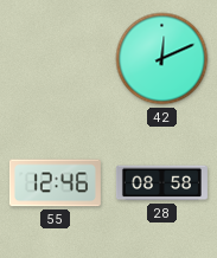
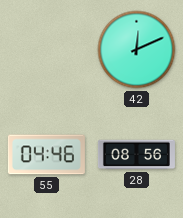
55: 12:46 -> 04:46 (46, 155)
28: 08:58 -> 08:56 (136, 155)
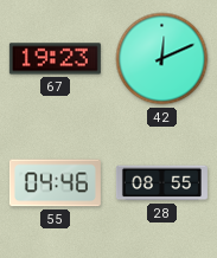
67: none -> 19:23 (55, 59)
28: 08:56 -> 08:55 (161, 183)
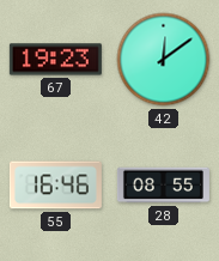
42: 12:11 -> 12:09 (164, 60)
55: 04:46 -> 16:46 (55, 186)
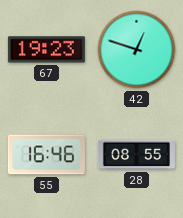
42: 12:09 -> 12:48 (137, 50)
